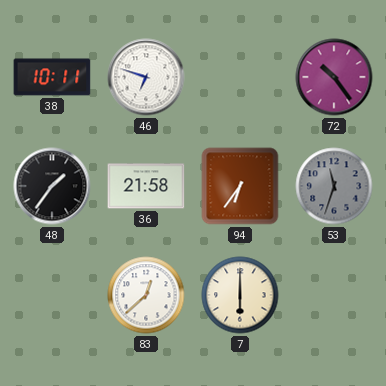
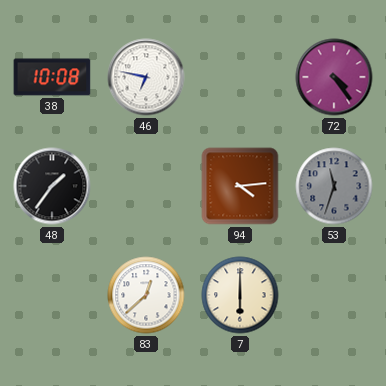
38: 10:11 -> 10:08 (52, 77)
46: 6:48 -> 6:47 (146, 77)
72: 10:24 -> 4:24 (334, 77)
36: 21:58 -> none (146, 186)
94: 6:36 -> 4:14 (240, 186)
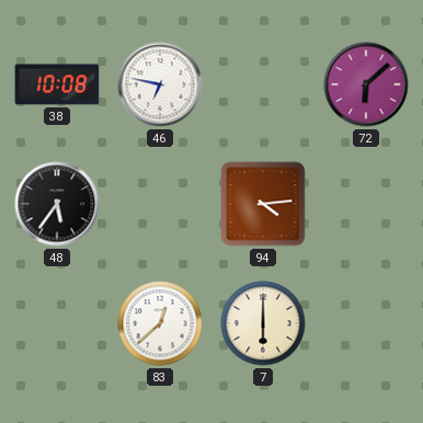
72: 4:24 -> 6:08 (366, 84)
48: 1:36 -> 5:36 (57, 204)
53: 11:33 -> none (334, 186)
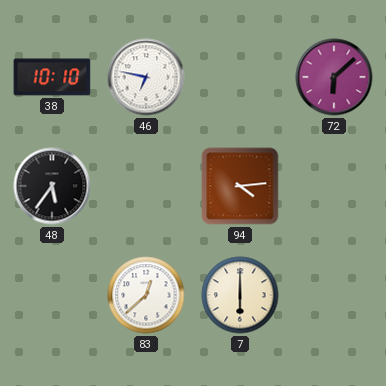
38: 10:08 -> 10:10 (52, 77)
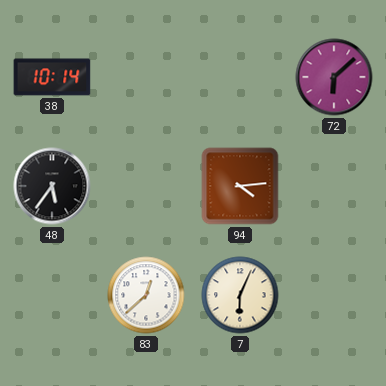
38: 10:10 -> 10:14 (52, 77)
46: 6:47 -> none (146, 77)
7: 6:00 -> 6:04 (240, 295)
